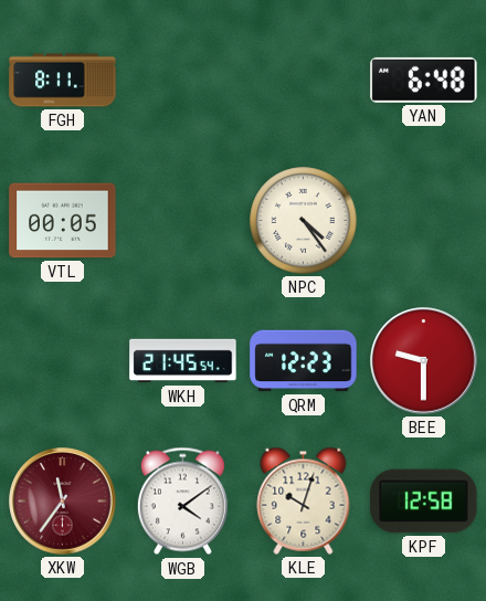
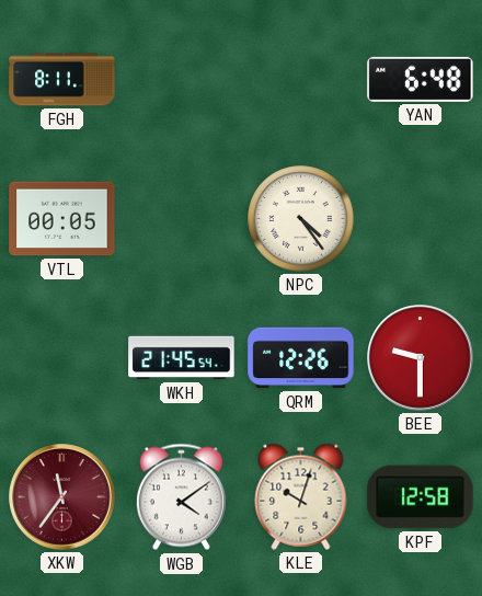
QRM: 12:23 -> 12:26 (301, 358)
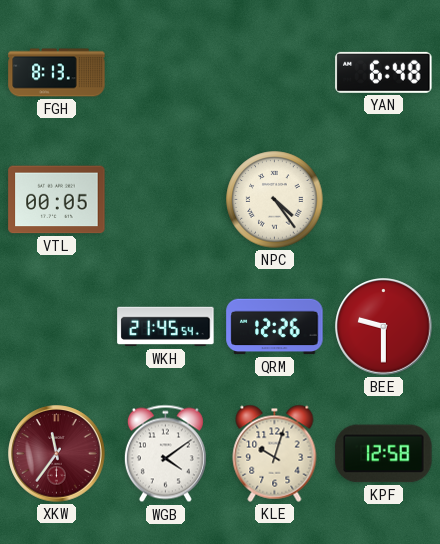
FGH: 8:11 -> 8:13 (57, 73)
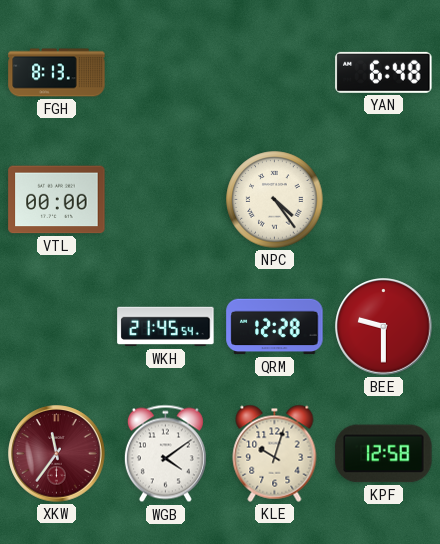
VTL: 00:05 -> 00:00 (57, 200)
QRM: 12:26 -> 12:28 (275, 327)
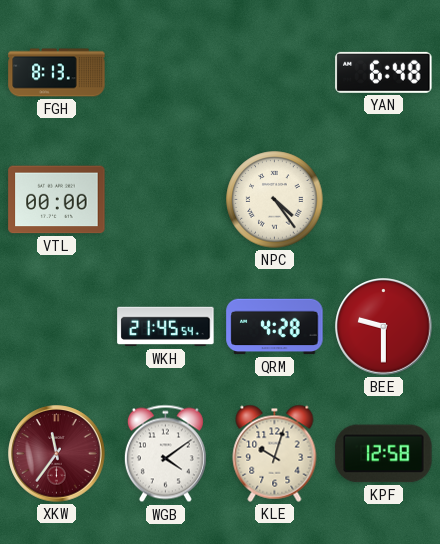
QRM: 12:28 -> 4:28 (275, 327)
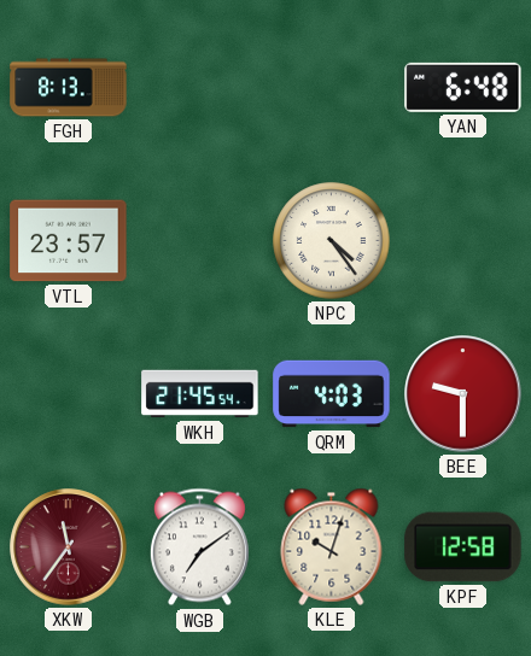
VTL: 00:00 -> 23:57 (69, 241)
QRM: 4:28 -> 4:03 (332, 394)
WGB: 4:09 -> 7:09 (199, 547)
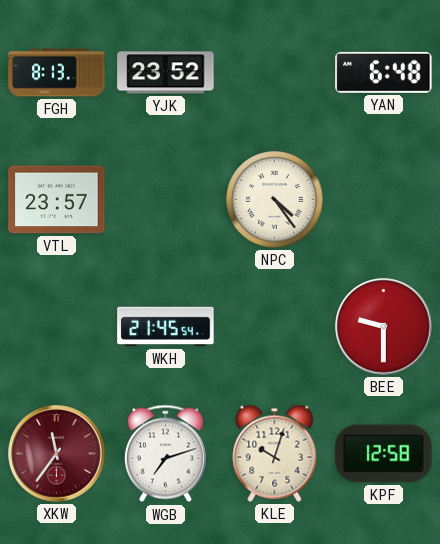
YJK: none -> 23:52 (166, 73)
QRM: 4:03 -> none (332, 394)
WGB: 7:09 -> 7:12 (165, 454)
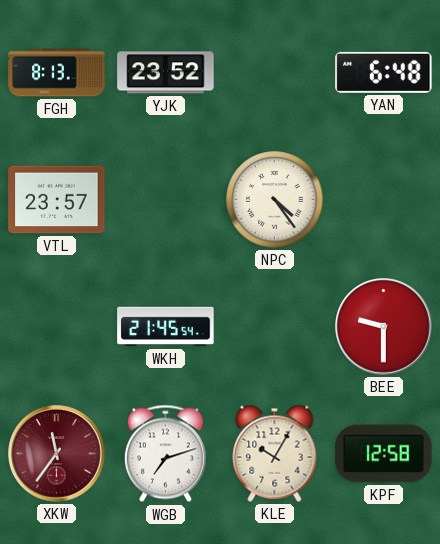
KLE: 10:03 -> 10:05 (275, 453)
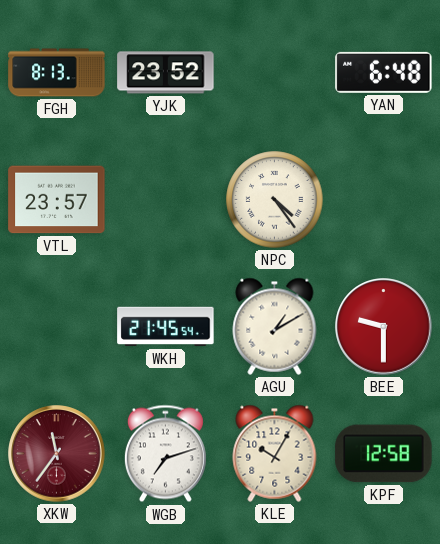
AGU: none -> 1:10 (275, 326)
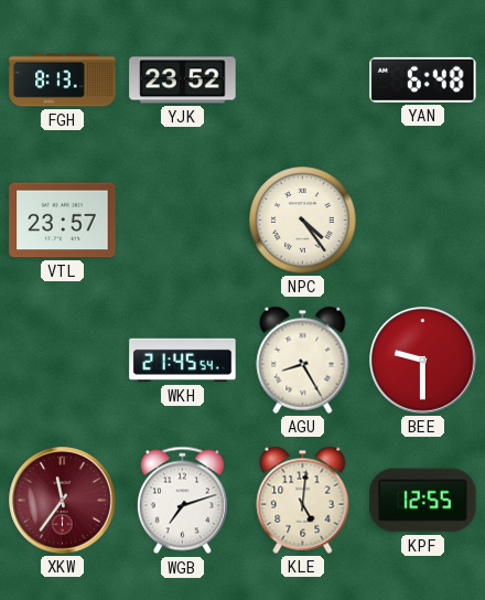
AGU: 1:10 -> 8:25 (303, 360)
KLE: 10:05 -> 5:01 (303, 500)
KPF: 12:58 -> 12:55 (423, 501)
